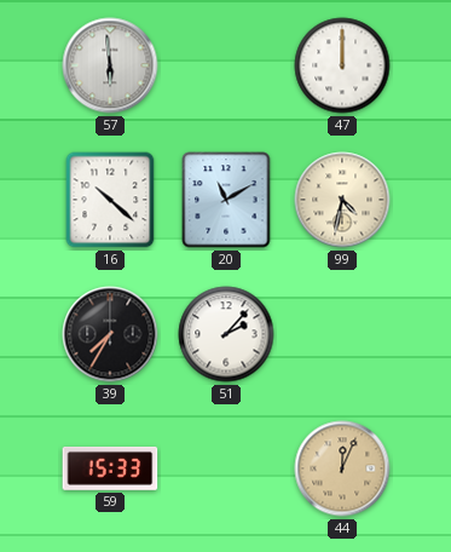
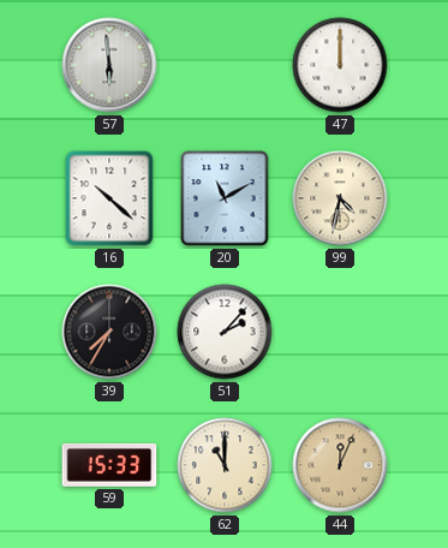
62: none -> 11:00 (225, 465)
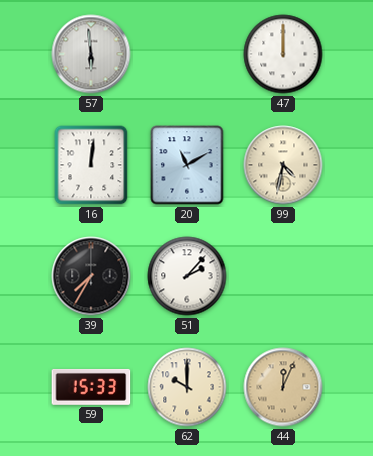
16: 10:22 -> 12:01 (91, 165)
62: 11:00 -> 10:00 (187, 387)
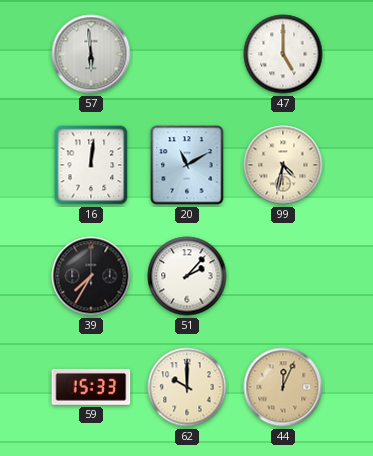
47: 12:00 -> 5:00 (283, 54)
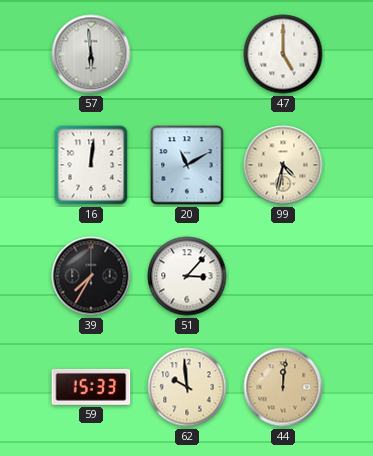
51: 2:07 -> 3:07 (187, 276)
62: 10:00 -> 9:59 (187, 387)
44: 12:04 -> 12:01 (283, 387)
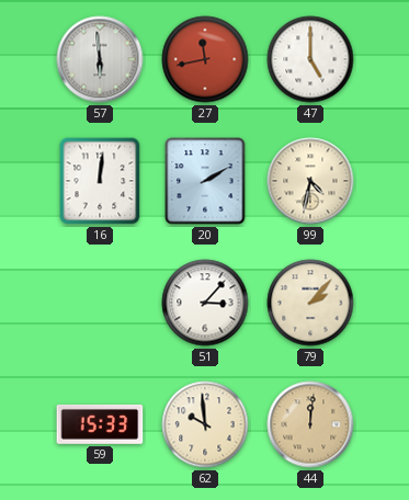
27: none -> 11:43 (205, 59)
20: 11:10 -> 2:10 (205, 181)
39: 7:35 -> none (91, 276)
79: none -> 2:07 (310, 303)
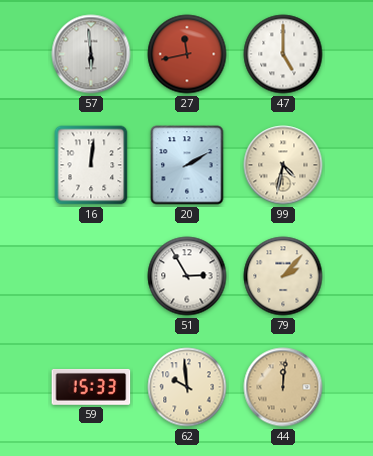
51: 3:07 -> 2:55 (187, 276)
